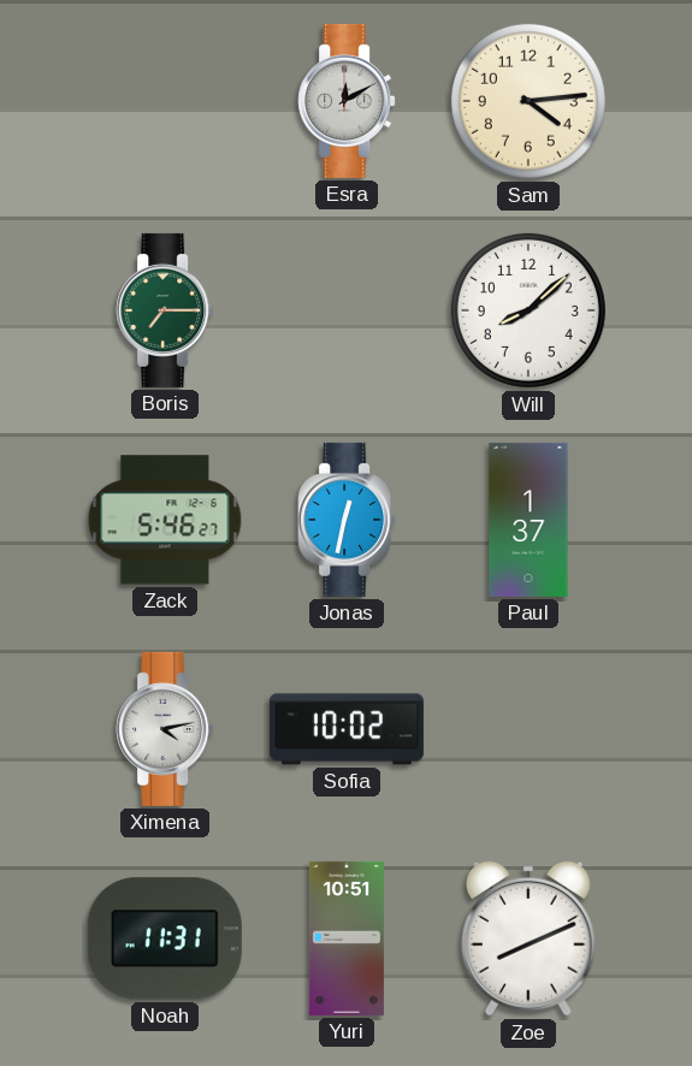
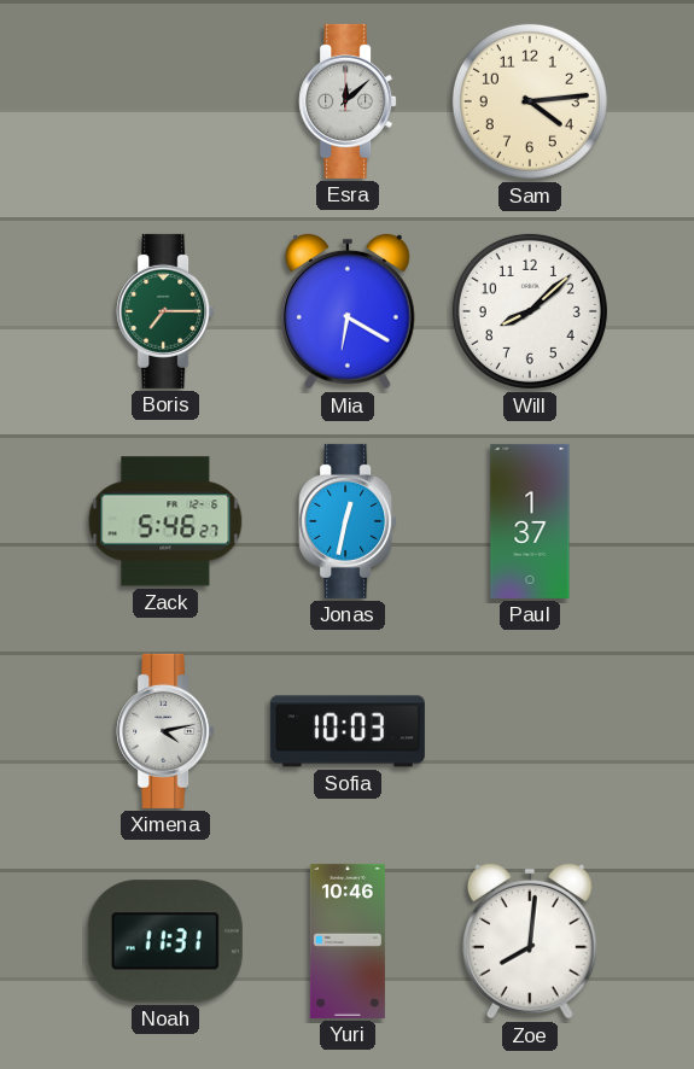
Esra: 12:10 -> 12:08 (348, 101)
Mia: none -> 6:20 (348, 311)
Sofia: 10:02 -> 10:03 (348, 731)
Yuri: 10:51 -> 10:46 (348, 941)
Zoe: 8:11 -> 8:01 (530, 941)
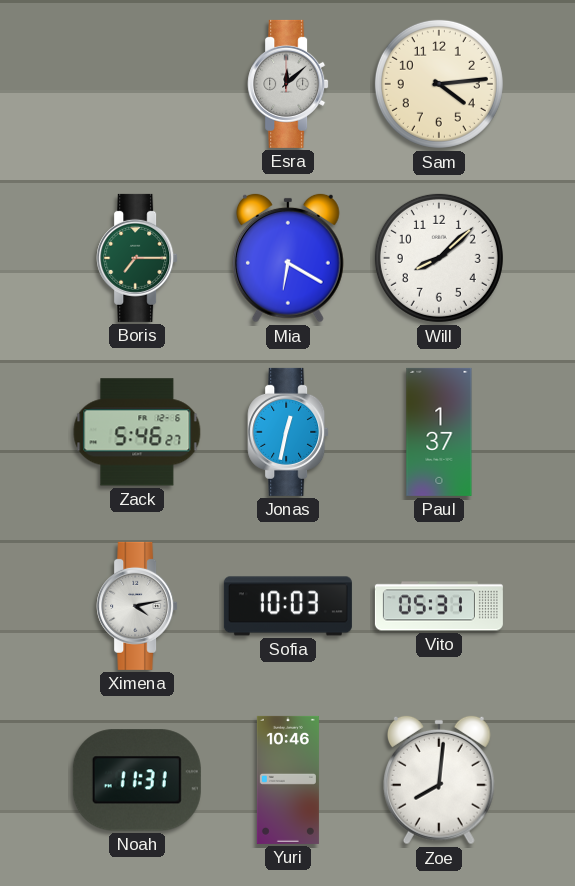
Vito: none -> 05:31 (439, 606)
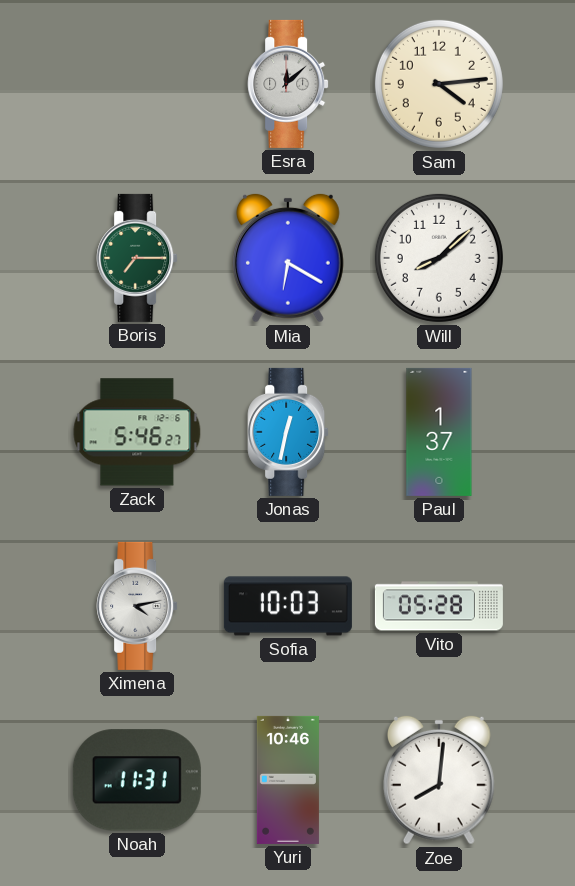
Vito: 05:31 -> 05:28 (439, 606)
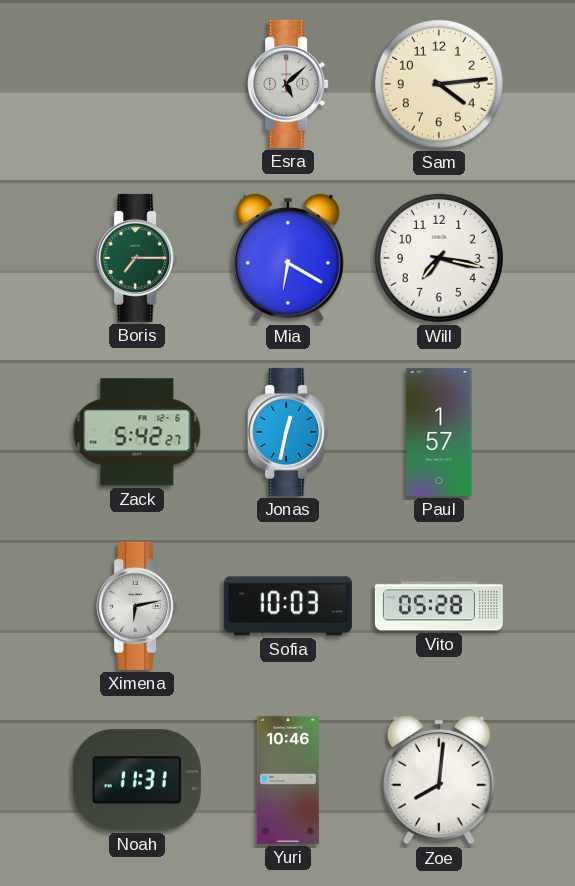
Esra: 12:08 -> 5:08 (288, 84)
Will: 8:08 -> 7:17 (439, 258)
Zack: 5:46 -> 5:42 (137, 432)
Paul: 1:37 -> 1:57 (439, 432)
Ximena: 4:13 -> 6:13 (137, 606)
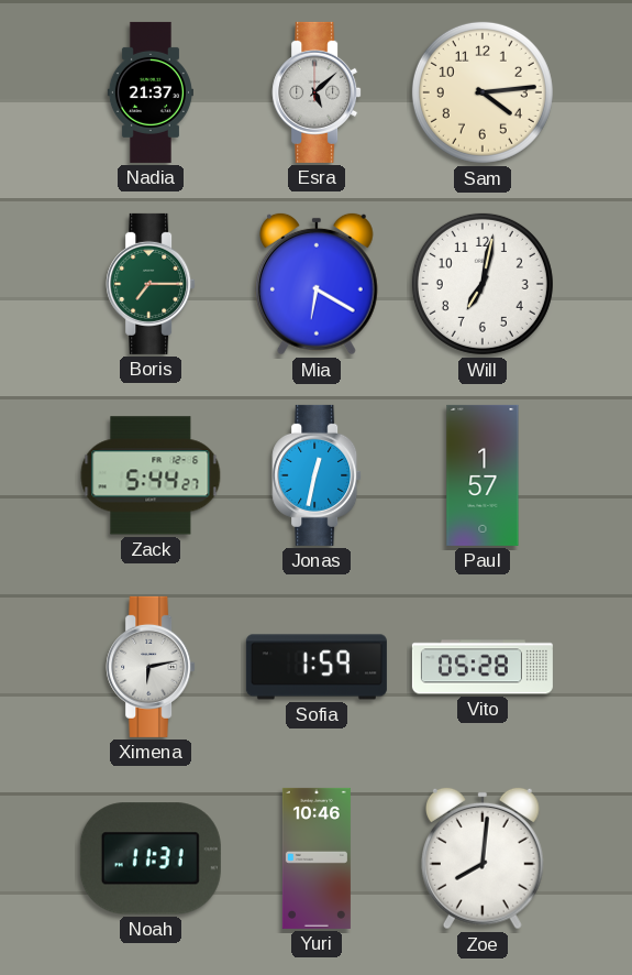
Nadia: none -> 21:37 (151, 92)
Will: 7:17 -> 7:02 (483, 284)
Zack: 5:42 -> 5:44 (151, 475)
Sofia: 10:03 -> 1:59 (317, 667)
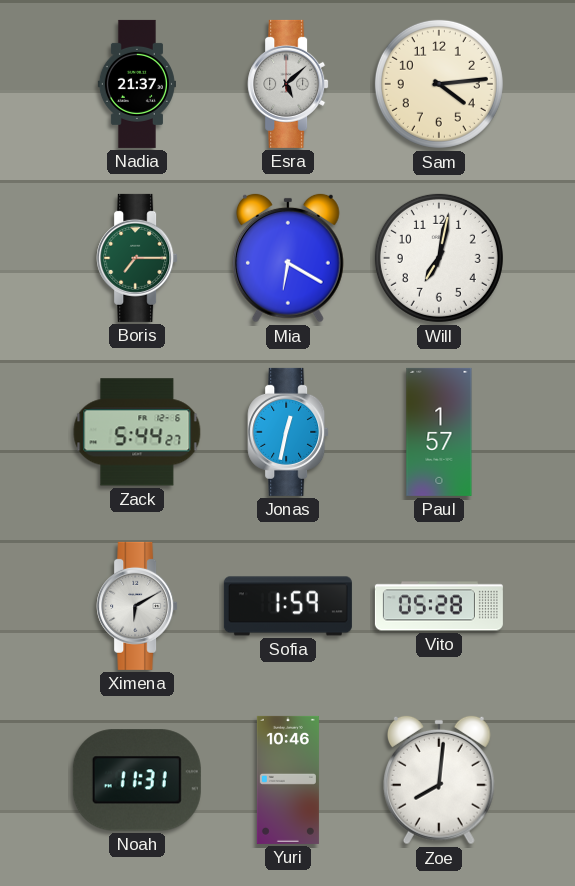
Ximena: 6:13 -> 6:10 (137, 606)
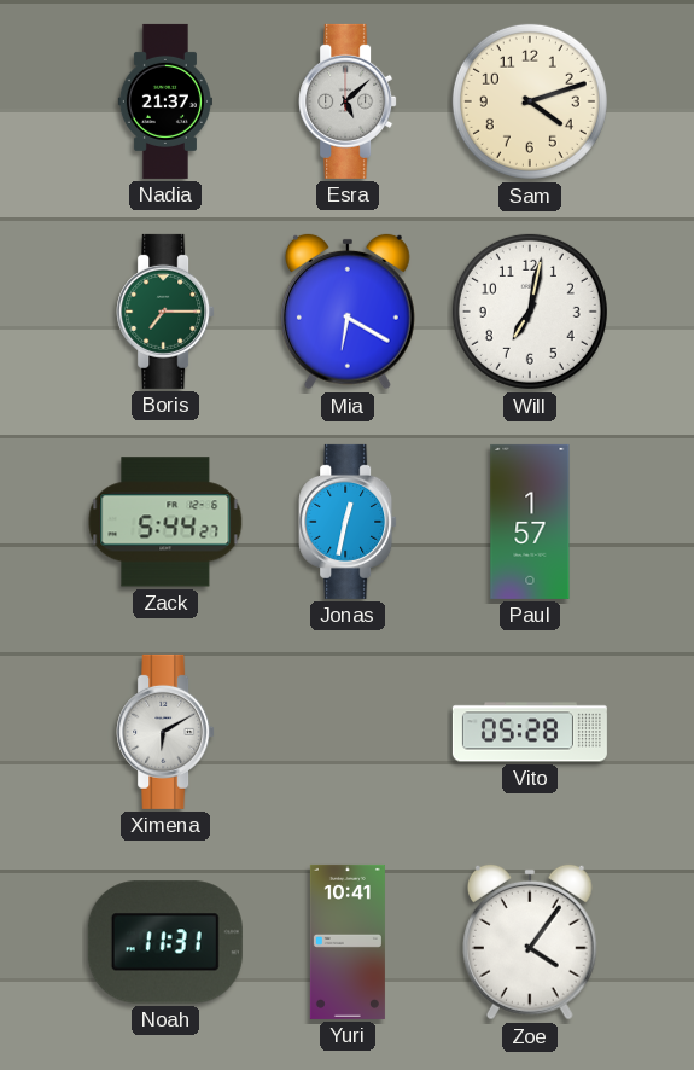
Sam: 4:14 -> 4:12 (530, 101)
Sofia: 1:59 -> none (288, 606)
Yuri: 10:46 -> 10:41 (348, 942)
Zoe: 8:01 -> 4:06 (530, 942)
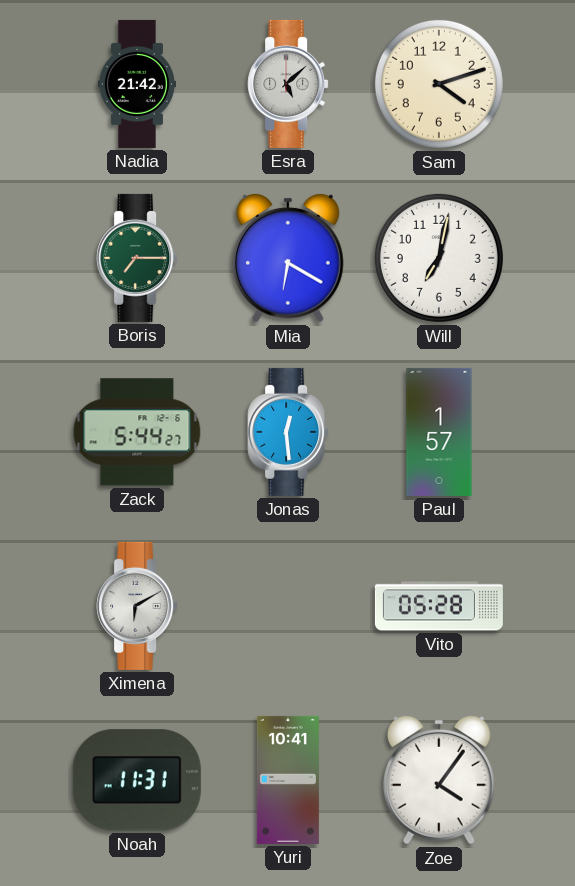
Nadia: 21:37 -> 21:42 (137, 84)
Jonas: 12:32 -> 12:29 (288, 432)
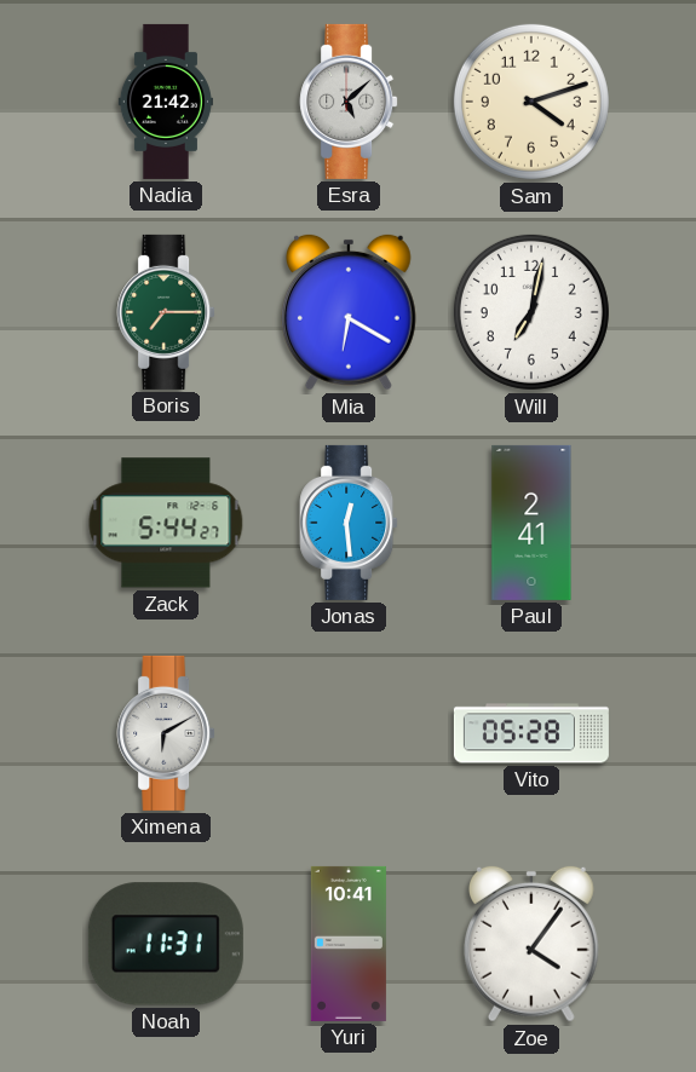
Paul: 1:57 -> 2:41 (531, 523)
